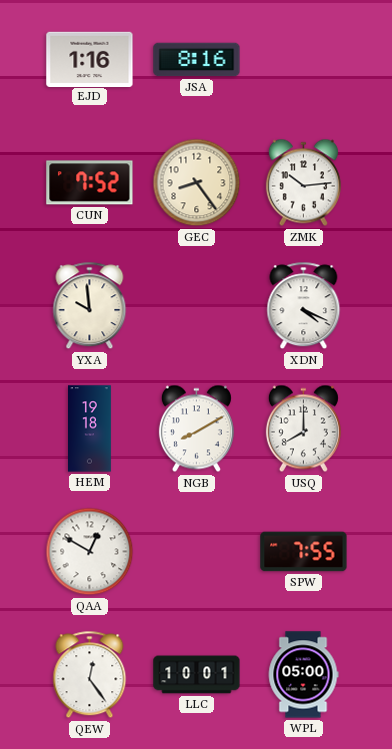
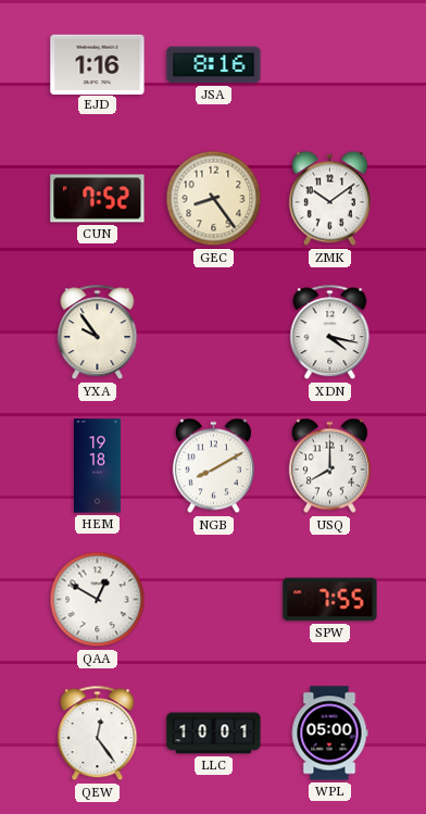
ZMK: 10:14 -> 10:09 (329, 199)
YXA: 9:59 -> 9:54 (98, 333)
XDN: 4:19 -> 4:17 (330, 333)
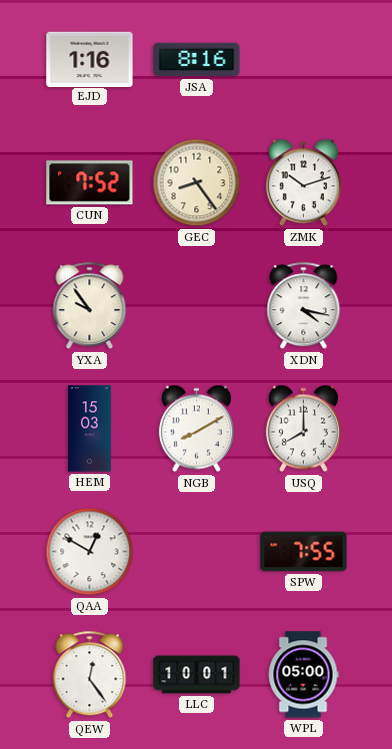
ZMK: 10:09 -> 10:12 (303, 183)
HEM: 19:18 -> 15:03 (90, 429)
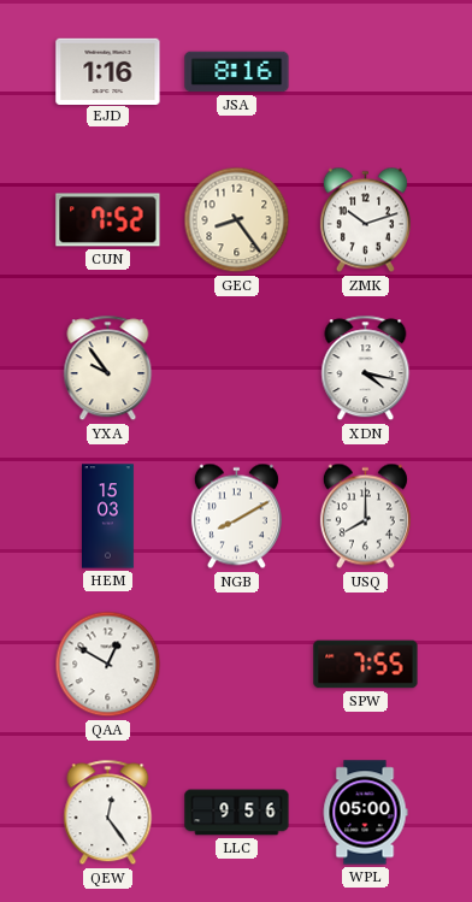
LLC: 10:01 -> 9:56 (237, 813)
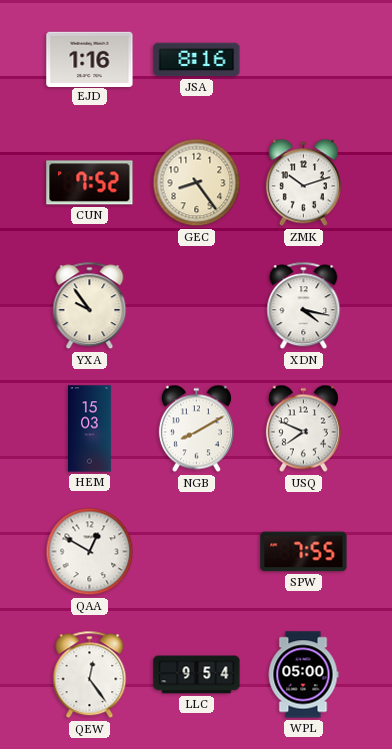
USQ: 8:00 -> 7:49 (303, 429)
LLC: 9:56 -> 9:54 (197, 675)
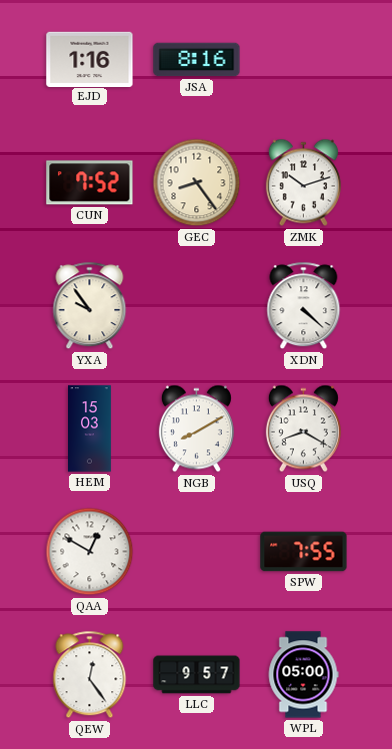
XDN: 4:17 -> 4:22 (304, 306)
USQ: 7:49 -> 8:20 (303, 429)
LLC: 9:54 -> 9:57 (197, 675)
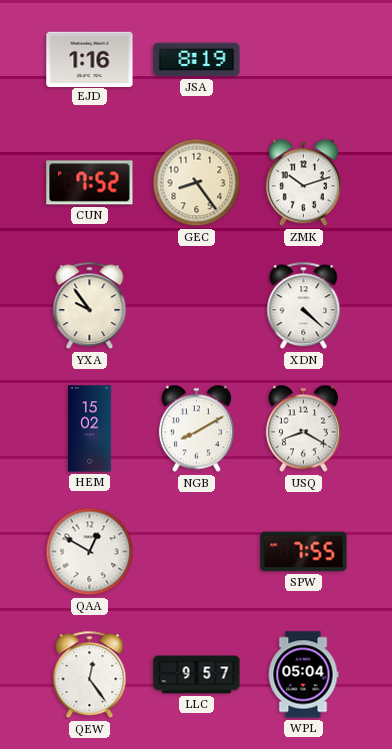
JSA: 8:16 -> 8:19 (197, 60)
HEM: 15:03 -> 15:02 (90, 429)
WPL: 05:00 -> 05:04 (303, 675)
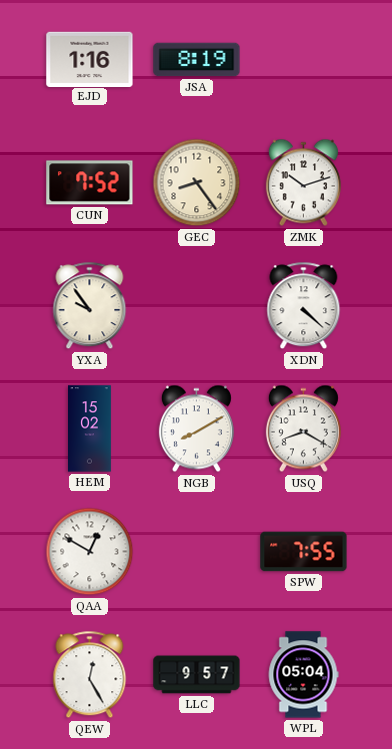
QEW: 12:24 -> 12:25 (90, 675)
